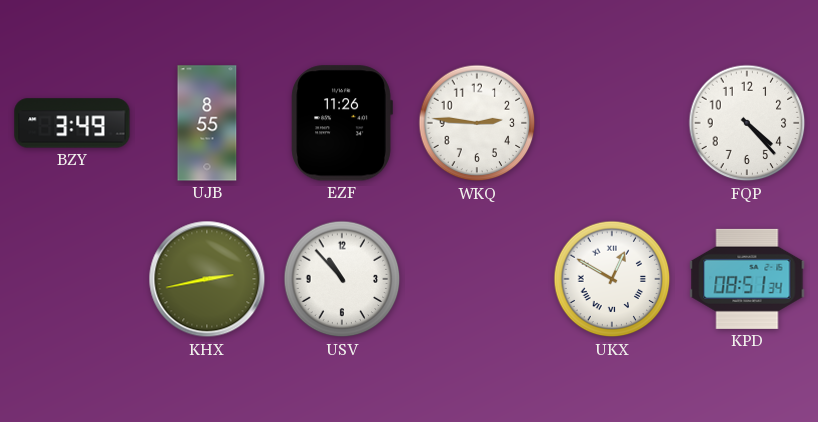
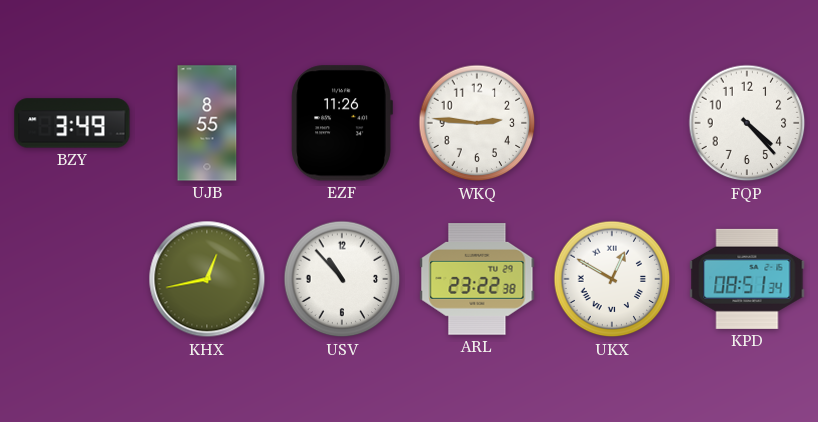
KHX: 2:43 -> 12:43 (207, 279)
ARL: none -> 23:22 (477, 279)
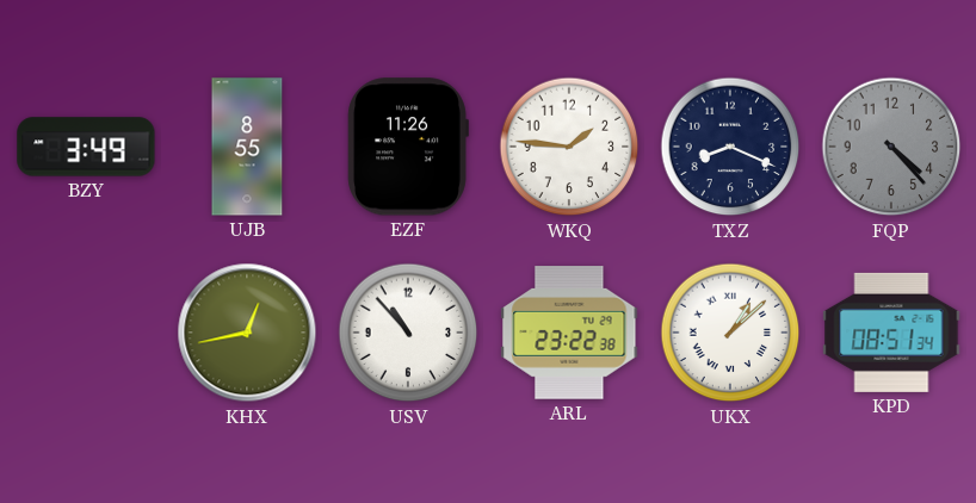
WKQ: 2:46 -> 1:46 (569, 147)
TXZ: none -> 8:19 (730, 147)
FQP dial: white -> grey (891, 147)
UKX: 12:50 -> 1:08 (730, 333)
